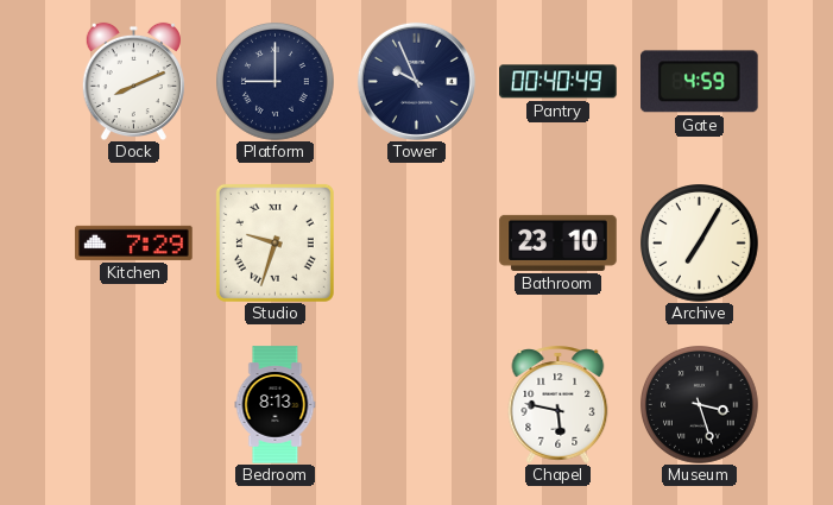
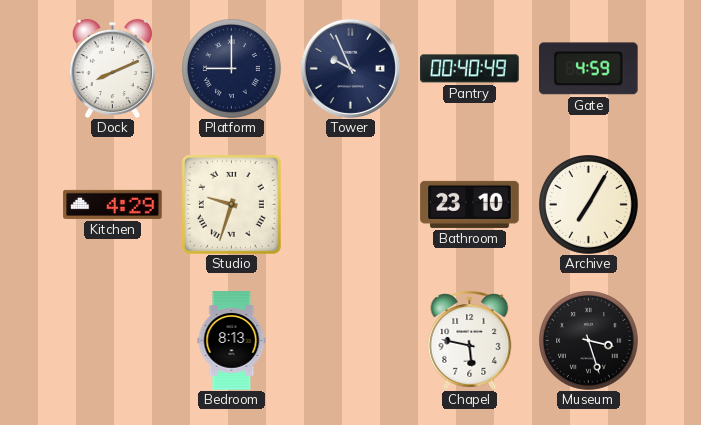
Kitchen: 7:29 -> 4:29 (113, 204)
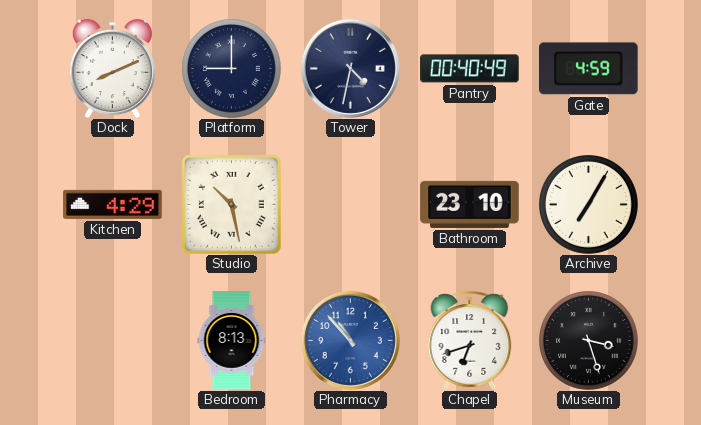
Tower: 9:56 -> 4:32 (350, 68)
Studio: 9:33 -> 10:28 (231, 204)
Pharmacy: none -> 10:53 (350, 340)
Chapel: 5:47 -> 6:42 (470, 340)
